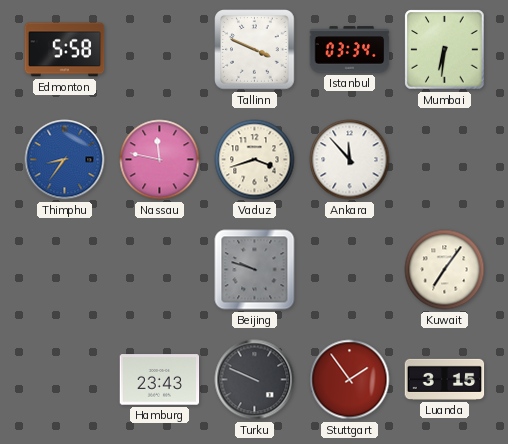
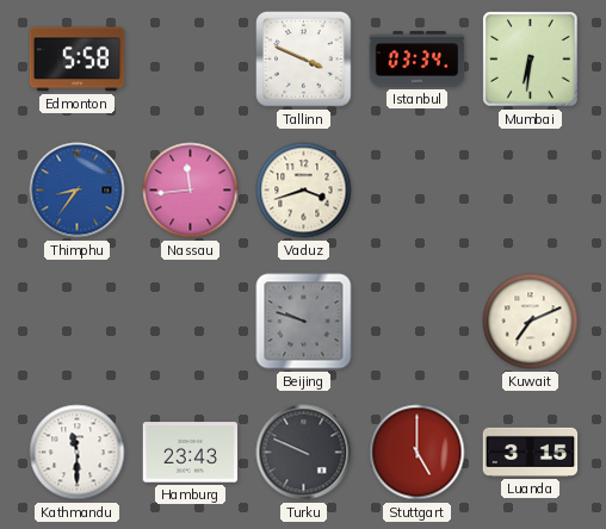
Nassau: 11:47 -> 11:44 (191, 191)
Ankara: 11:53 -> none (350, 160)
Kuwait: 7:06 -> 7:11 (531, 322)
Kathmandu: none -> 11:30 (78, 453)
Stuttgart: 1:54 -> 5:00 (418, 453)
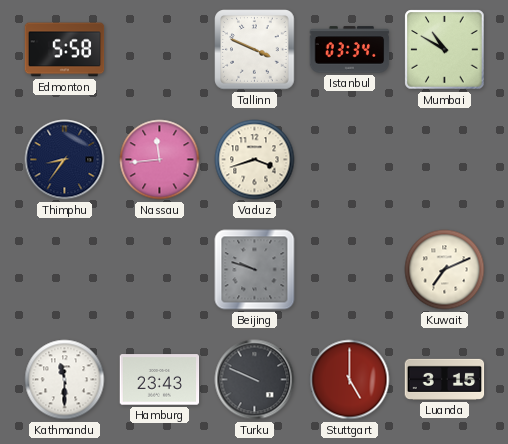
Mumbai: 6:31 -> 10:50 (445, 50)
Thimphu dial: blue -> navy (65, 160)
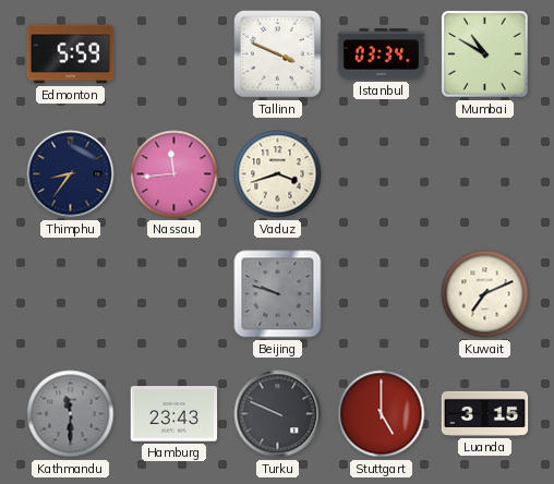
Edmonton: 5:58 -> 5:59 (71, 55)
Kathmandu dial: white -> grey (71, 414)
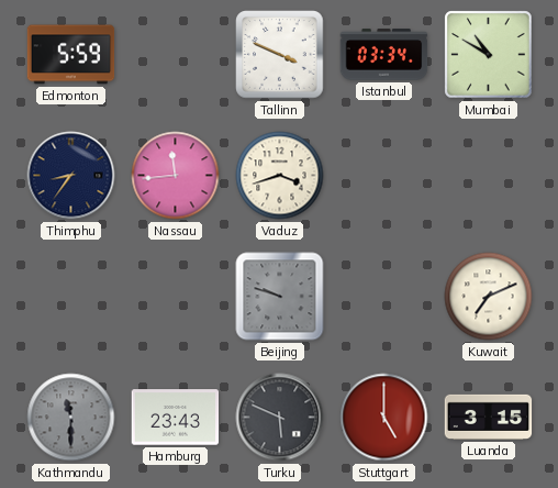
Turku: 9:49 -> 5:49 (280, 418)
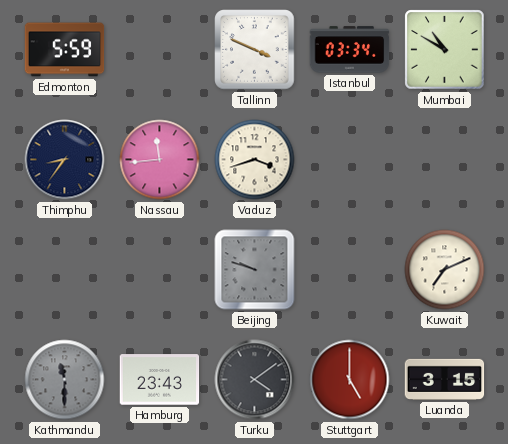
Turku: 5:49 -> 4:09 (255, 380)
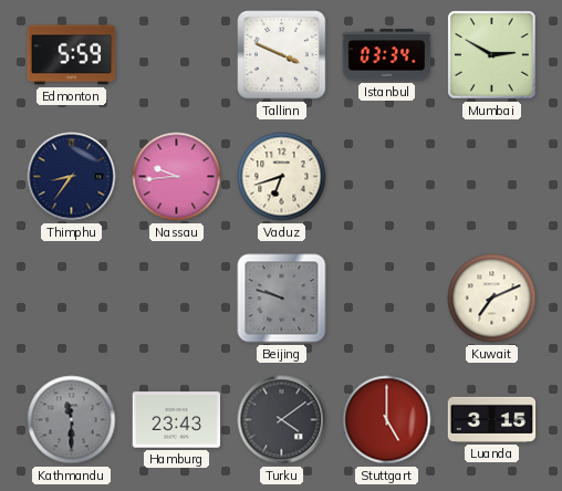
Mumbai: 10:50 -> 2:50 (492, 55)
Nassau: 11:44 -> 9:44 (177, 177)
Vaduz: 3:42 -> 6:42 (282, 177)
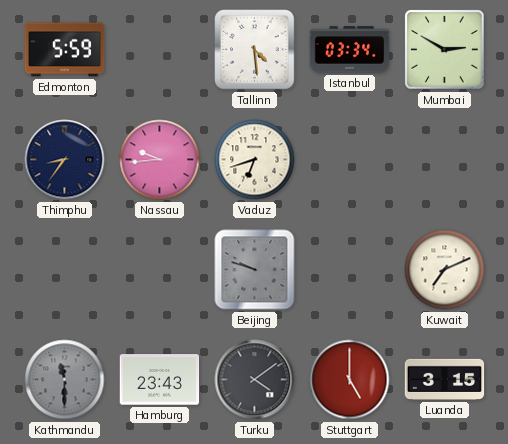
Tallinn: 3:49 -> 4:29 (255, 50)
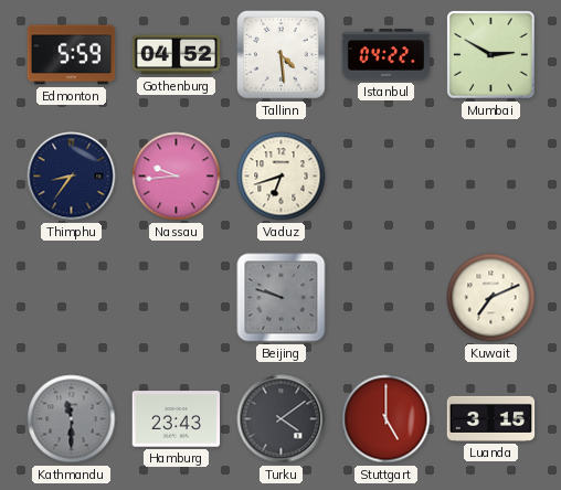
Gothenburg: none -> 04:52 (177, 55)
Istanbul: 03:34 -> 04:22 (387, 55)
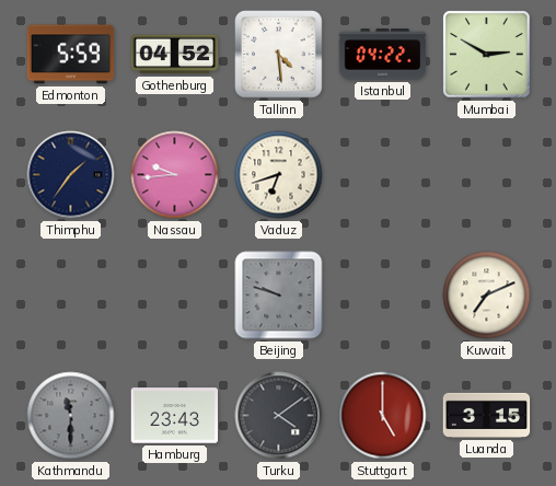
Thimphu: 8:36 -> 1:36 (71, 175)
